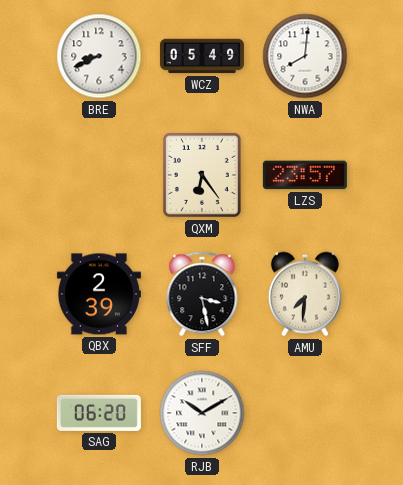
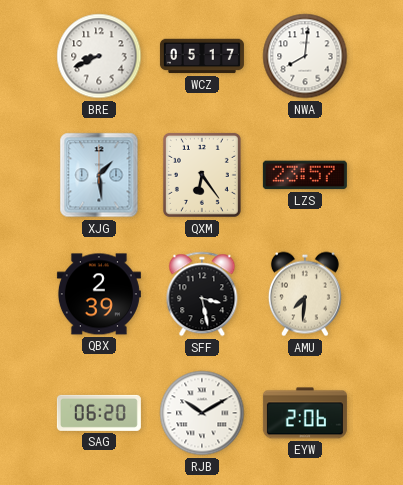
WCZ: 05:49 -> 05:17 (202, 56)
XJG: none -> 1:29 (99, 175)
EYW: none -> 2:06 (305, 413)
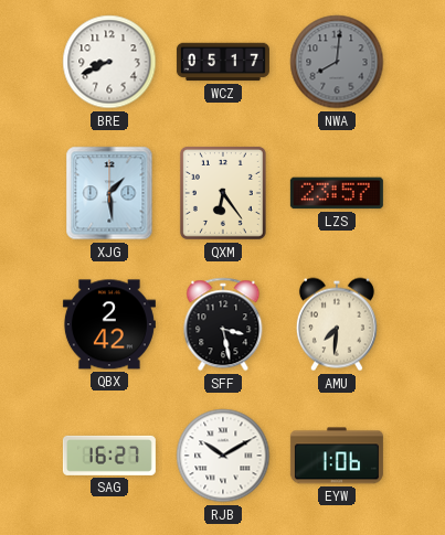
NWA dial: white -> grey (337, 62)
QBX: 2:39 -> 2:42 (109, 324)
SAG: 06:20 -> 16:27 (109, 456)
EYW: 2:06 -> 1:06 (337, 456)
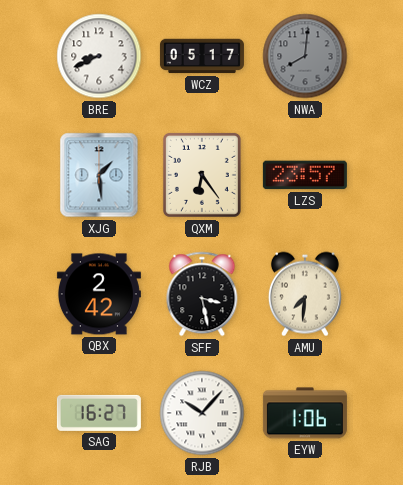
RJB: 10:10 -> 10:07 (202, 413)
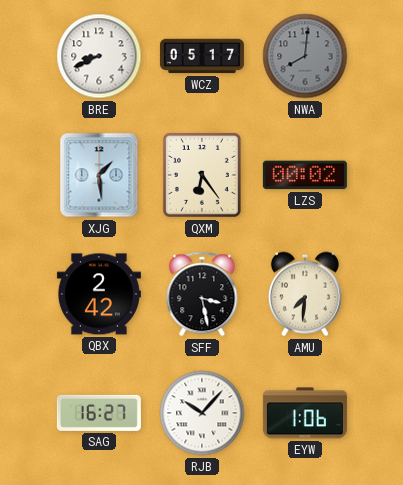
LZS: 23:57 -> 00:02 (305, 175)
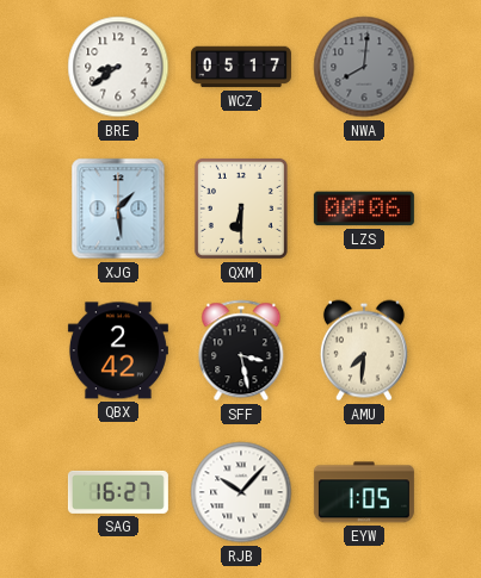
BRE: 8:41 -> 8:39 (118, 67)
QXM: 6:24 -> 6:30 (241, 209)
LZS: 00:02 -> 00:06 (364, 209)
EYW: 1:06 -> 1:05 (364, 492)
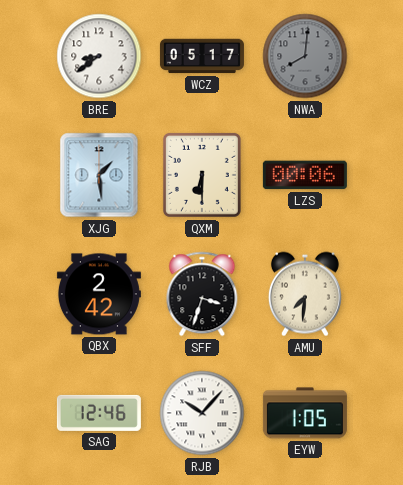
SFF: 3:28 -> 3:33 (202, 294)
SAG: 16:27 -> 12:46 (99, 413)
